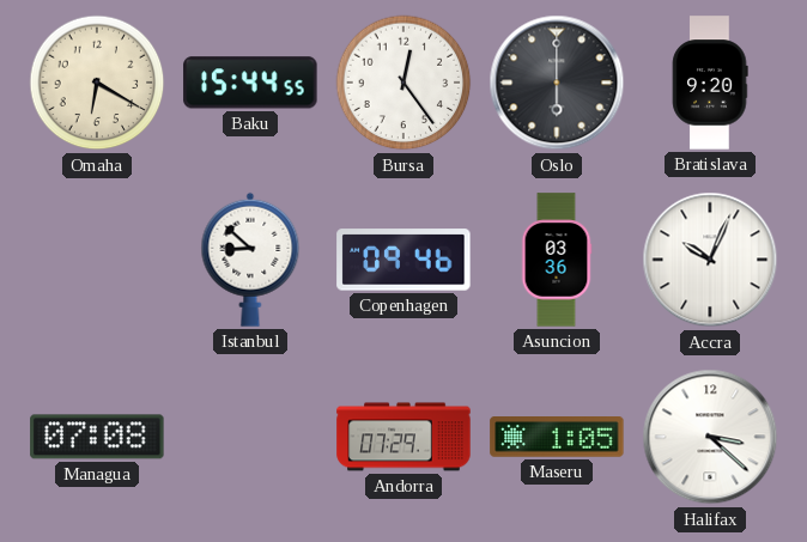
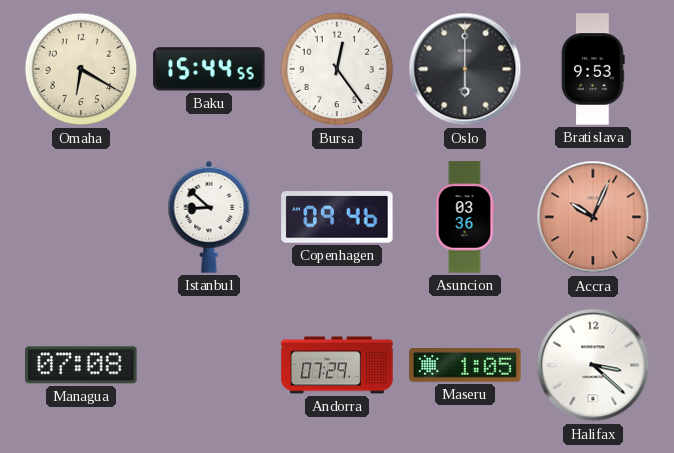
Bratislava: 9:20 -> 9:53 (593, 69)
Accra dial: white -> salmon (593, 217)
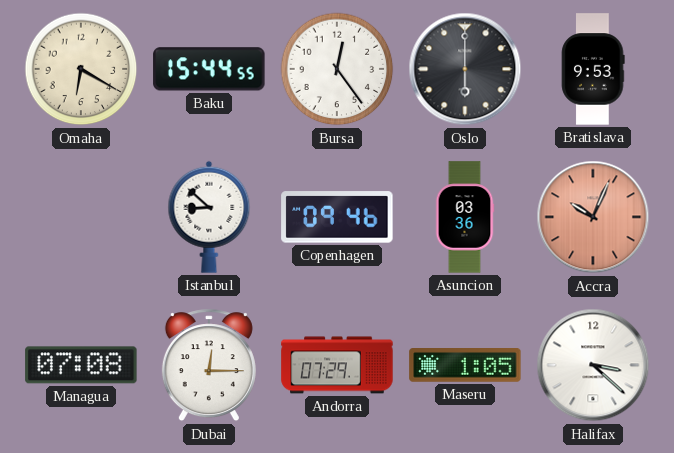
Dubai: none -> 12:15 (209, 366)
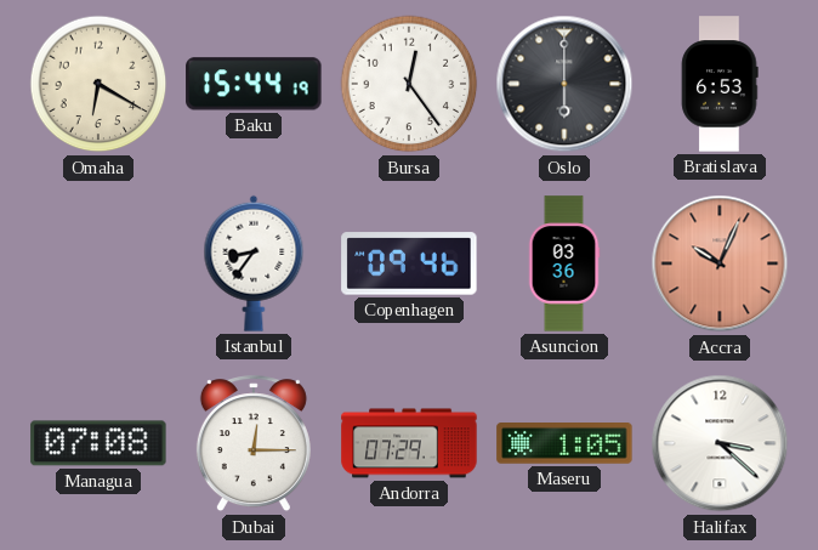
Baku: 15:44:55 -> 15:44:19 (254, 84)
Bratislava: 9:53 -> 6:53 (720, 84)
Istanbul: 8:52 -> 8:36 (254, 263)
